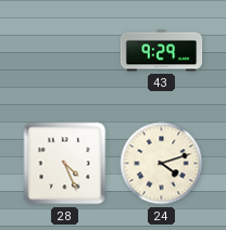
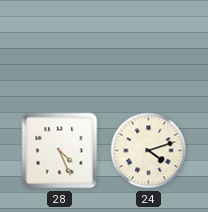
43: 9:29 -> none (162, 51)
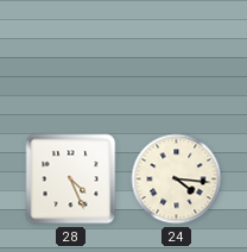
24: 4:12 -> 4:16 (177, 179)
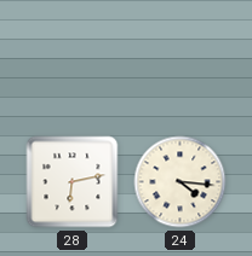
28: 4:26 -> 6:13 (73, 182)
